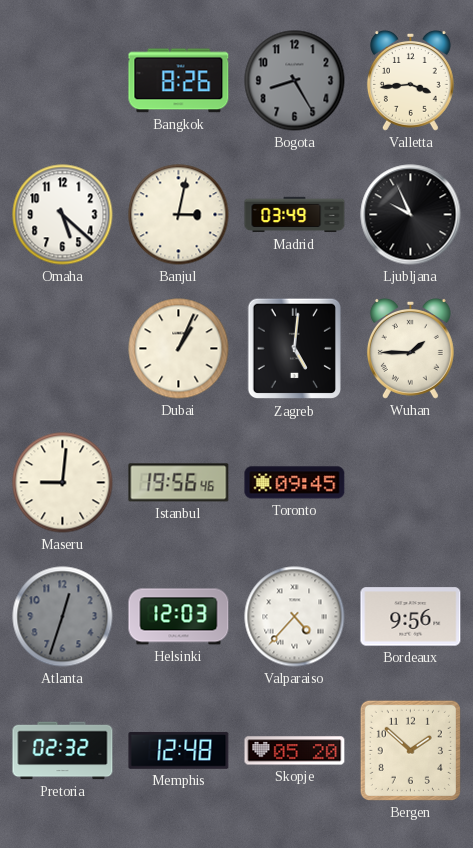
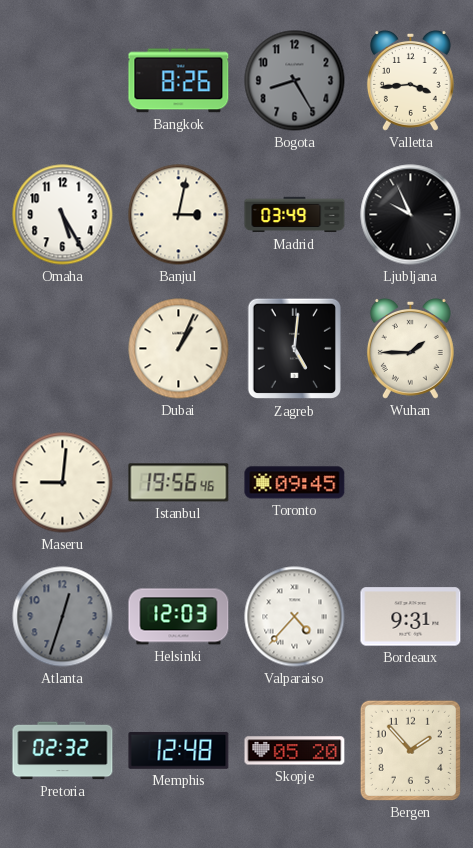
Omaha: 5:22 -> 5:25 (63, 215)
Bordeaux: 9:56 -> 9:31 (411, 617)
Bergen: 1:52 -> 1:53 (410, 750)
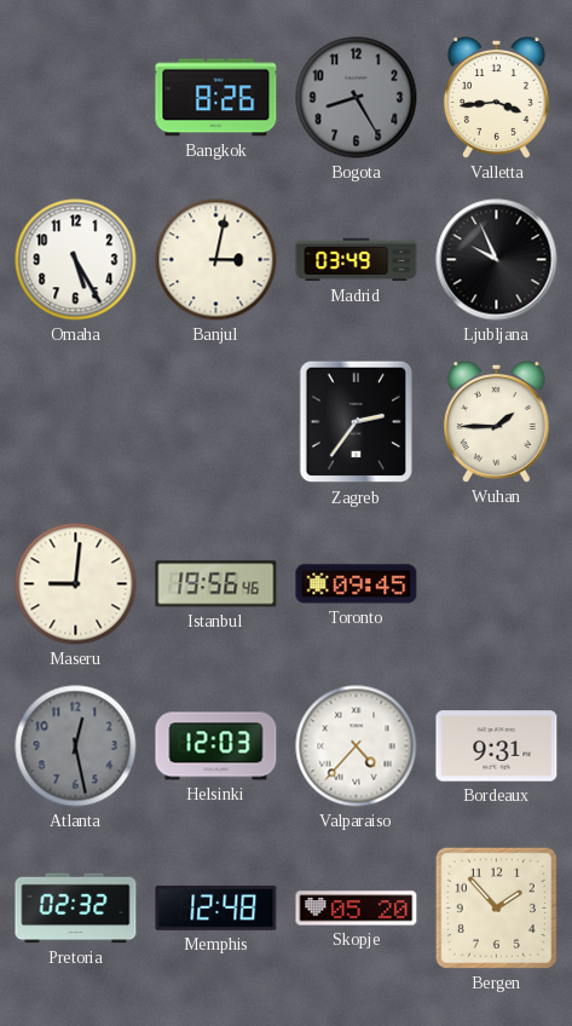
Dubai: 1:04 -> none (179, 349)
Zagreb: 5:01 -> 2:36 (356, 422)
Atlanta: 12:33 -> 12:28 (76, 747)
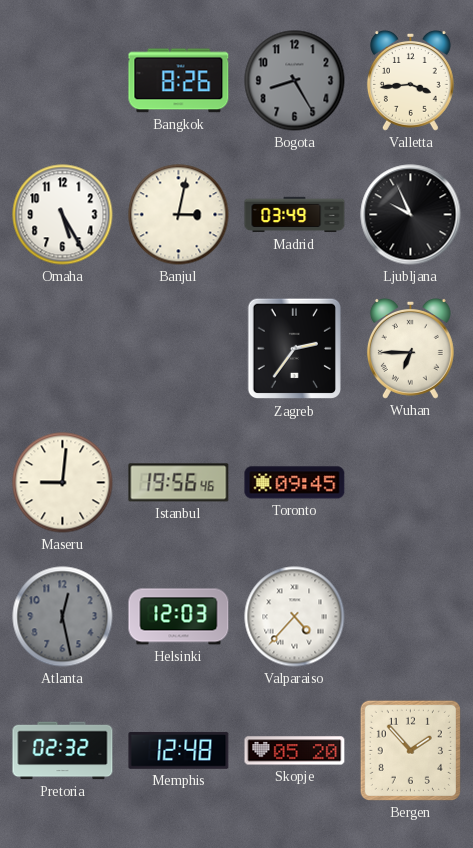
Wuhan: 1:45 -> 6:45 (410, 349)
Bordeaux: 9:31 -> none (497, 747)
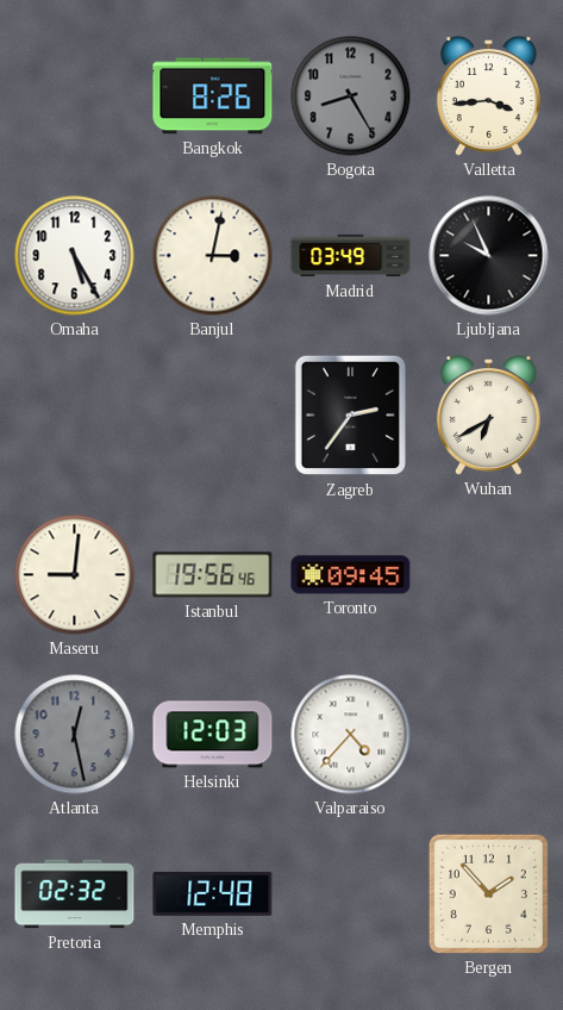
Wuhan: 6:45 -> 6:40 (488, 416)
Skopje: 05:20 -> none (295, 751)
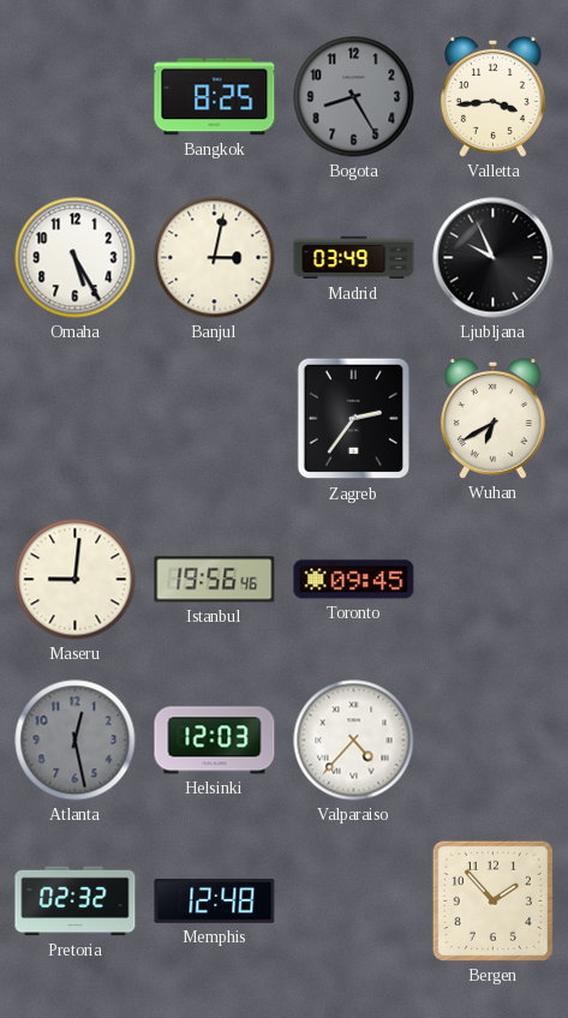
Bangkok: 8:26 -> 8:25 (215, 97)
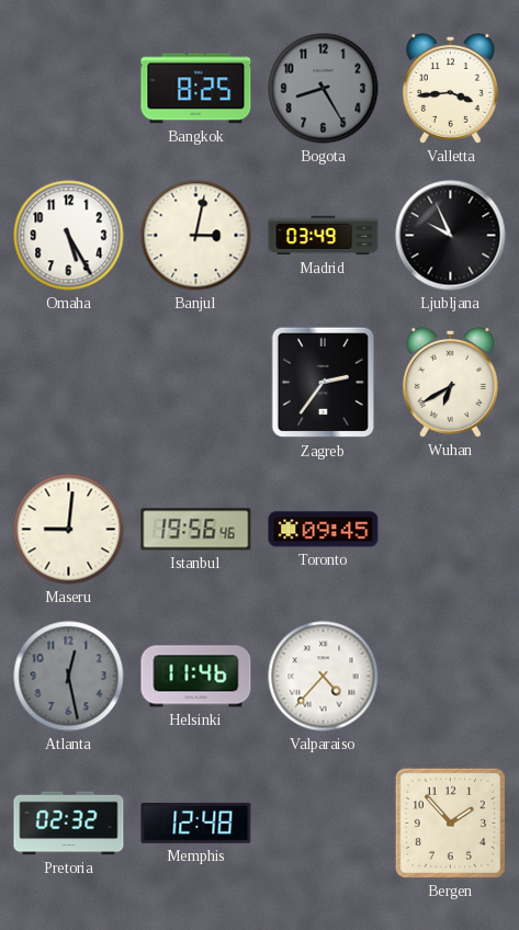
Helsinki: 12:03 -> 11:46 (196, 677)
